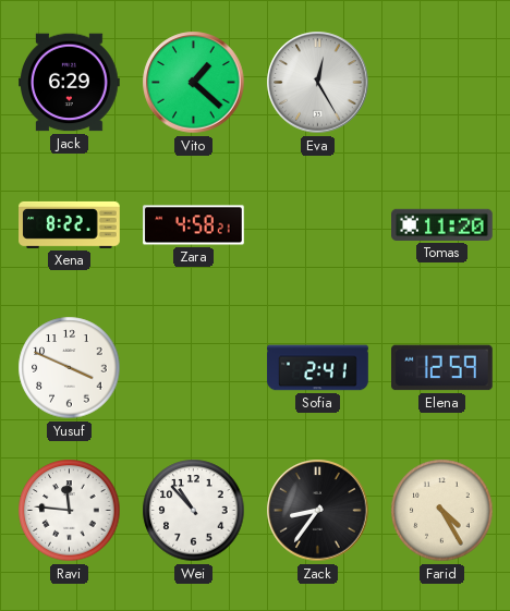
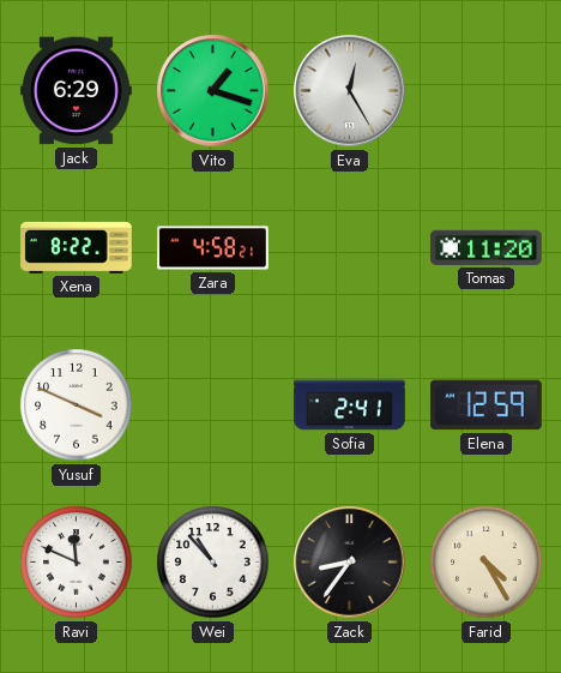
Vito: 1:22 -> 1:18 (213, 91)
Ravi: 11:46 -> 11:49 (77, 563)
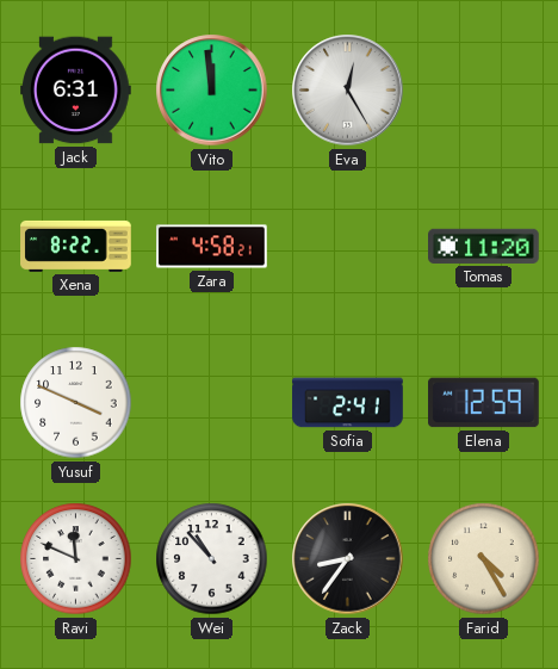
Jack: 6:29 -> 6:31 (76, 91)
Vito: 1:18 -> 11:59 (212, 91)
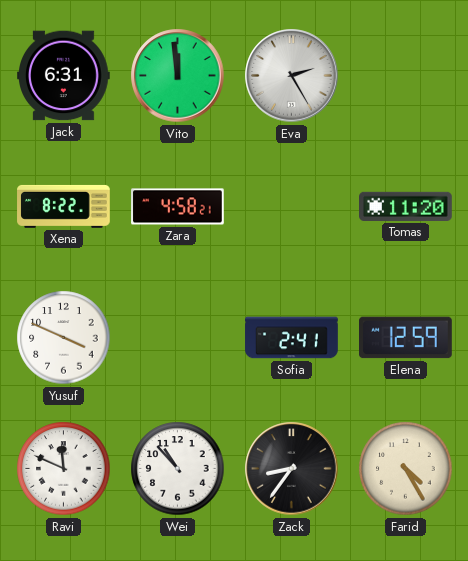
Eva: 12:25 -> 2:25 (292, 76)
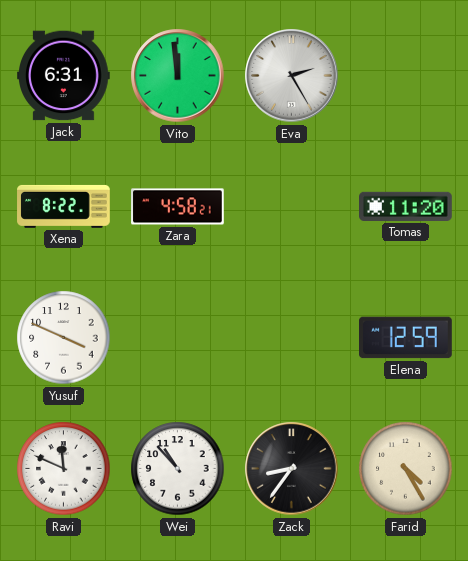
Sofia: 2:41 -> none (292, 338)
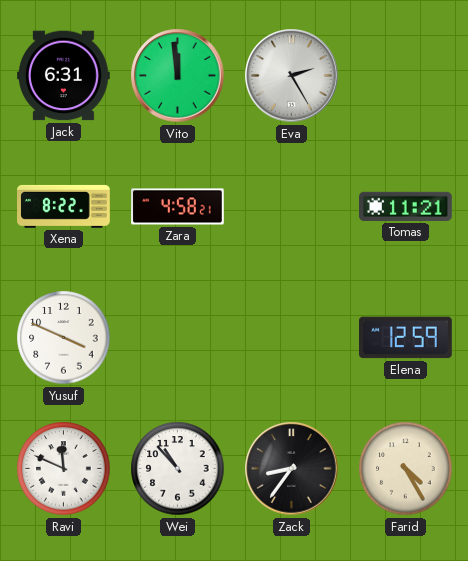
Tomas: 11:20 -> 11:21 (406, 206)
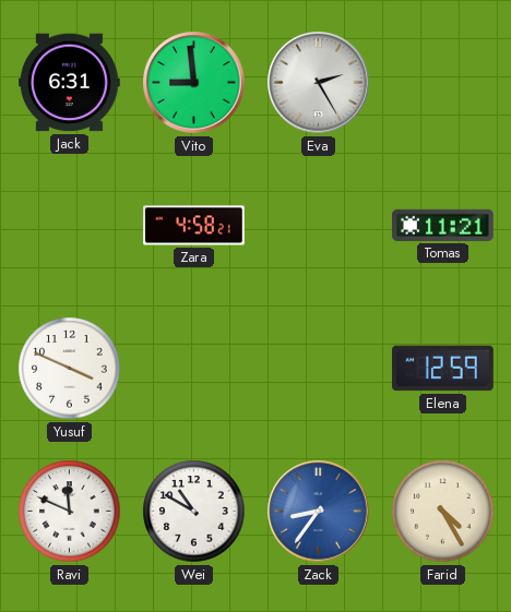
Vito: 11:59 -> 8:59 (194, 83)
Xena: 8:22 -> none (64, 206)
Wei: 10:53 -> 10:50 (194, 512)
Zack dial: black -> blue (319, 512)
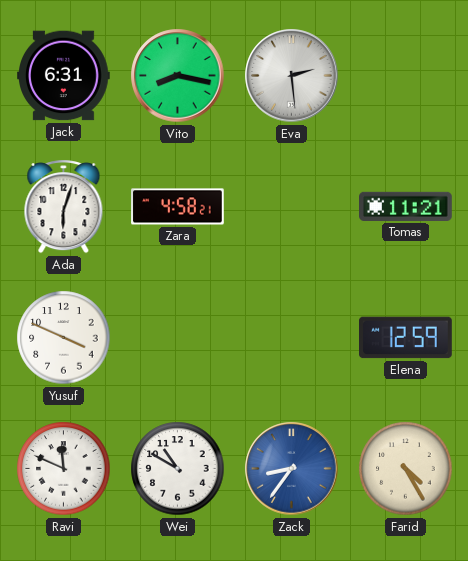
Vito: 8:59 -> 8:17 (178, 76)
Eva: 2:25 -> 2:29 (292, 76)
Ada: none -> 6:03 (64, 207)
